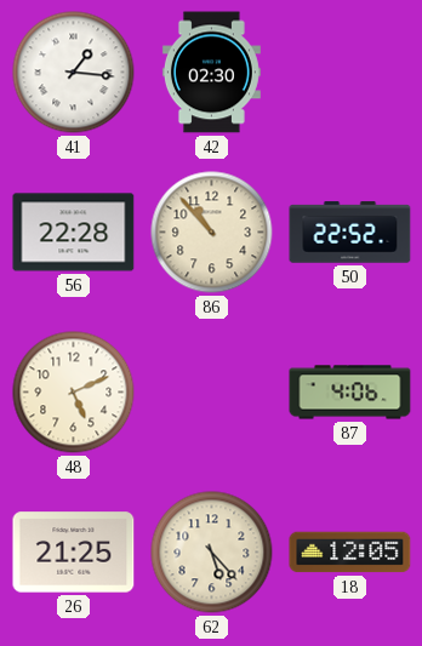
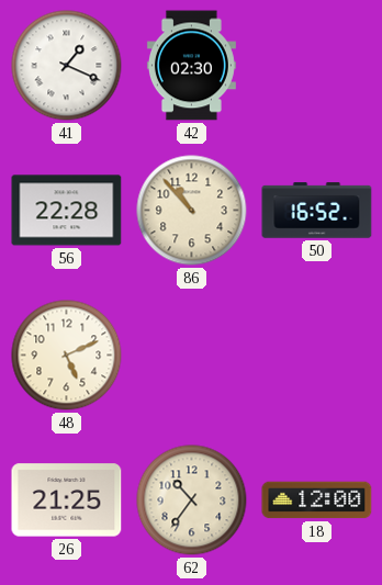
41: 1:16 -> 1:19 (67, 66)
50: 22:52 -> 16:52 (317, 211)
87: 4:06 -> none (350, 393)
62: 5:23 -> 10:36 (192, 500)
18: 12:05 -> 12:00 (317, 500)
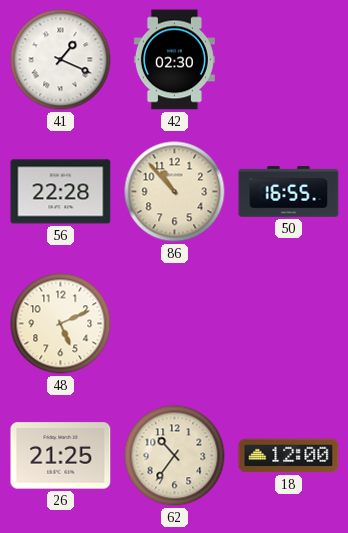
50: 16:52 -> 16:55 (289, 192)
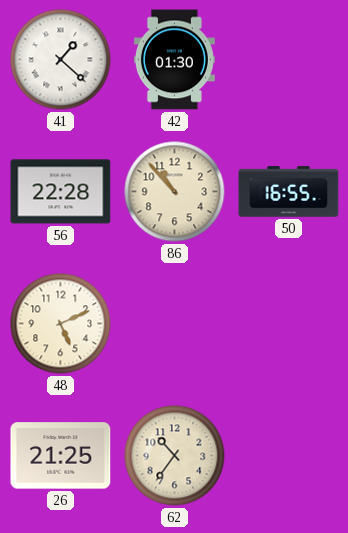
41: 1:19 -> 1:22 (61, 60)
42: 02:30 -> 01:30 (174, 60)
18: 12:00 -> none (289, 456)
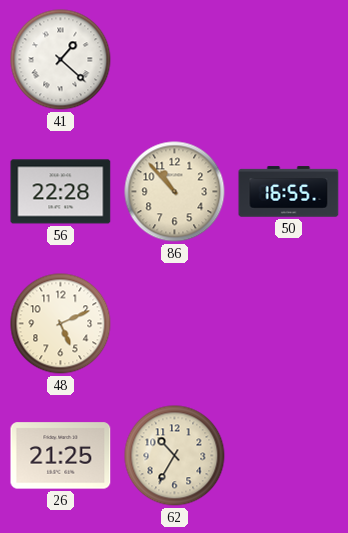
42: 01:30 -> none (174, 60)
62: 10:36 -> 10:35 (175, 456)
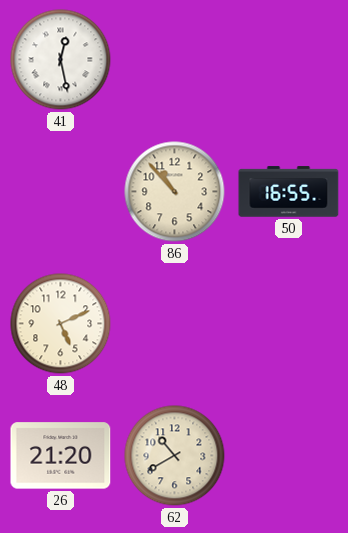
41: 1:22 -> 12:28 (61, 60)
56: 22:28 -> none (61, 192)
26: 21:25 -> 21:20 (61, 456)
62: 10:35 -> 10:40 (175, 456)
